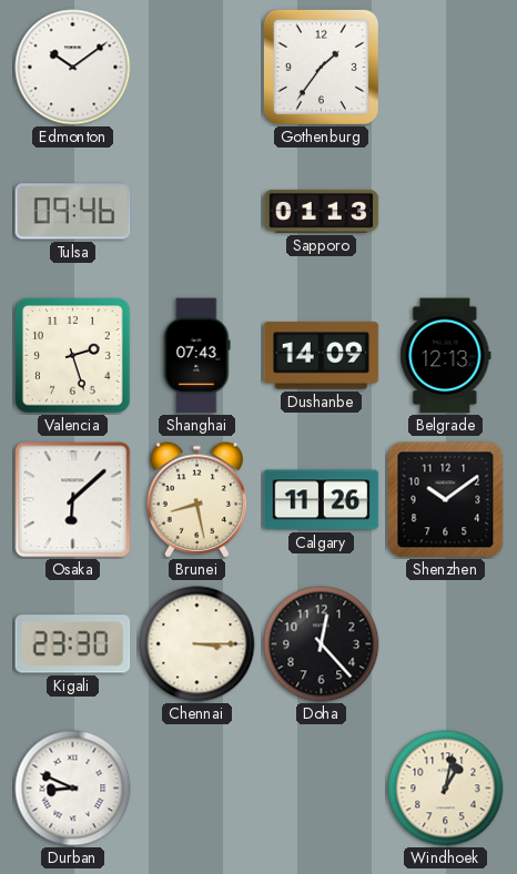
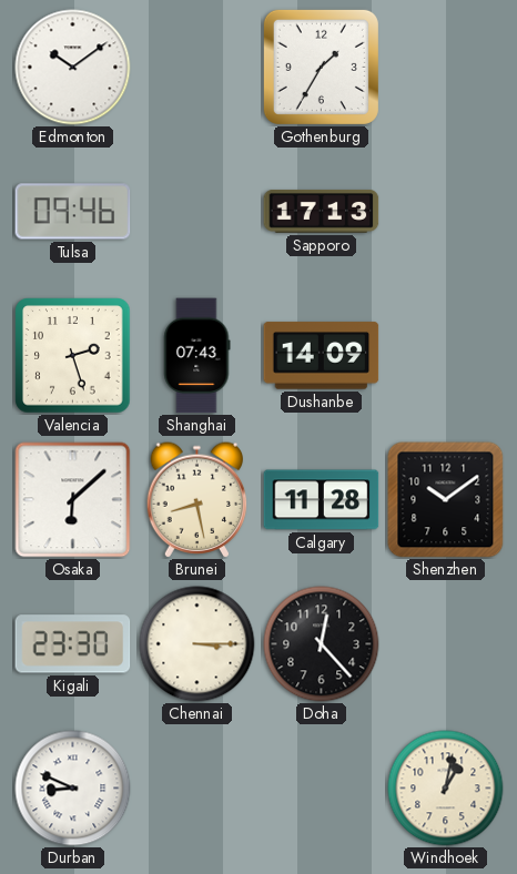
Gothenburg: 1:36 -> 1:35 (321, 67)
Sapporo: 01:13 -> 17:13 (322, 212)
Belgrade: 12:13 -> none (446, 356)
Calgary: 11:26 -> 11:28 (322, 500)
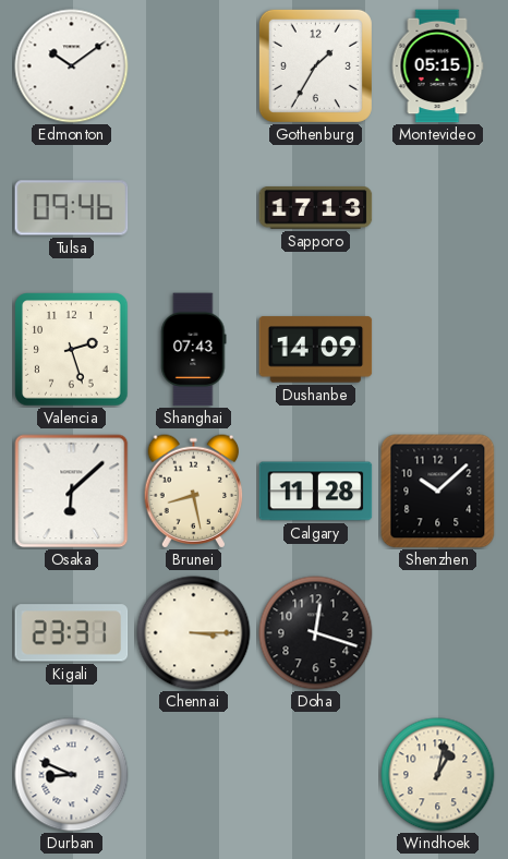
Montevideo: none -> 05:15 (437, 66)
Shenzhen: 10:09 -> 10:08 (438, 492)
Kigali: 23:30 -> 23:31 (72, 633)
Doha: 12:23 -> 12:18 (316, 633)
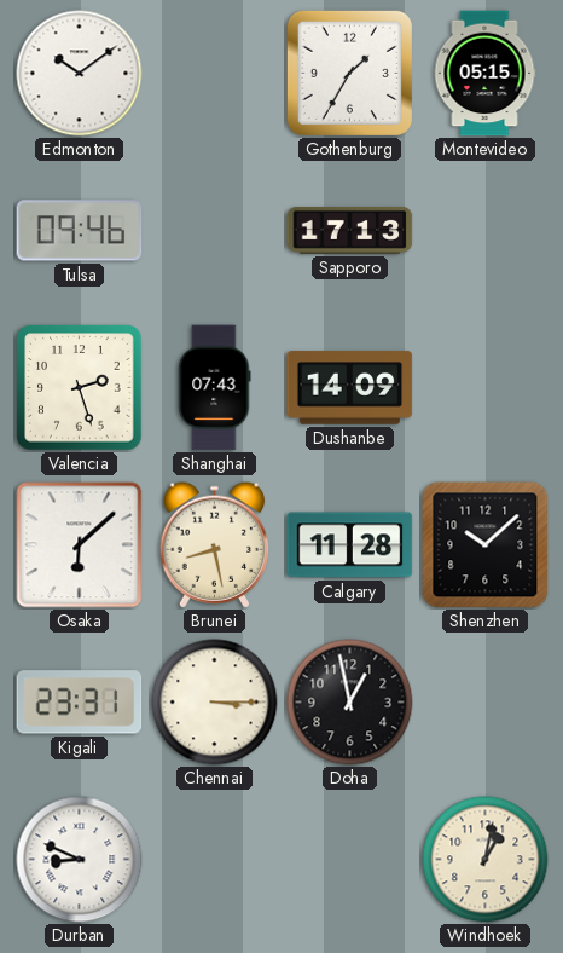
Doha: 12:18 -> 12:58 (350, 703)
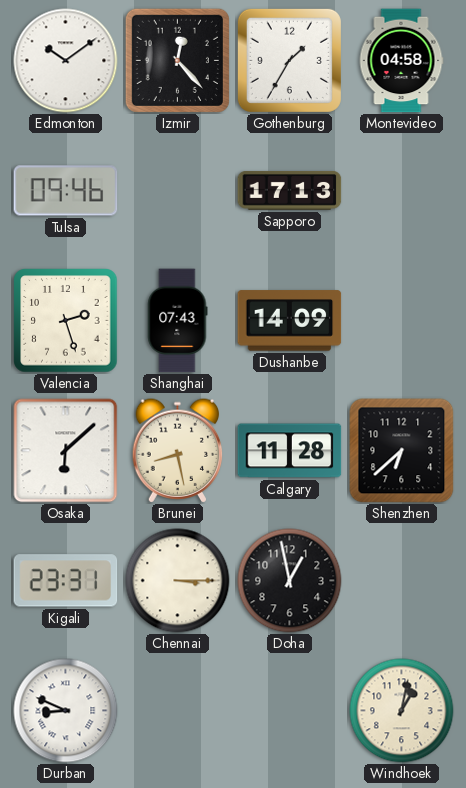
Izmir: none -> 12:23 (177, 60)
Montevideo: 05:15 -> 04:58 (401, 61)
Shenzhen: 10:08 -> 6:38 (402, 451)
